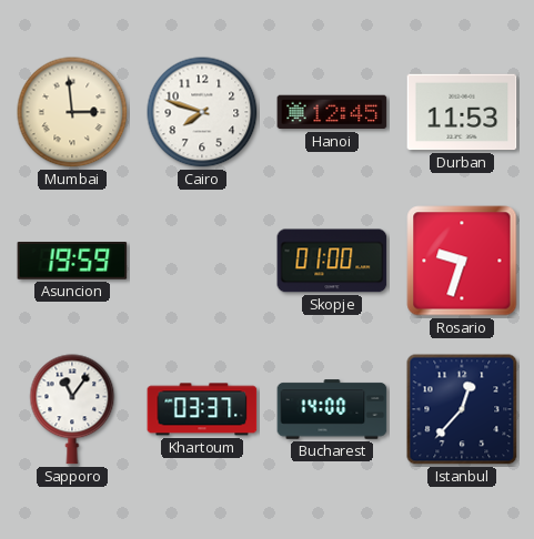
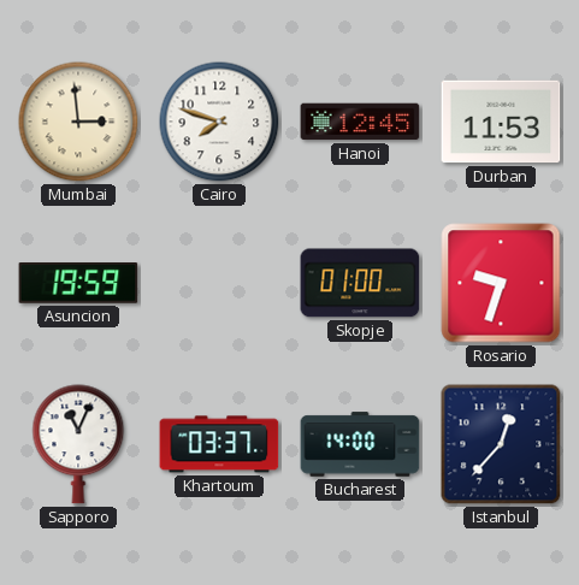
Sapporo: 11:06 -> 11:04 (78, 444)
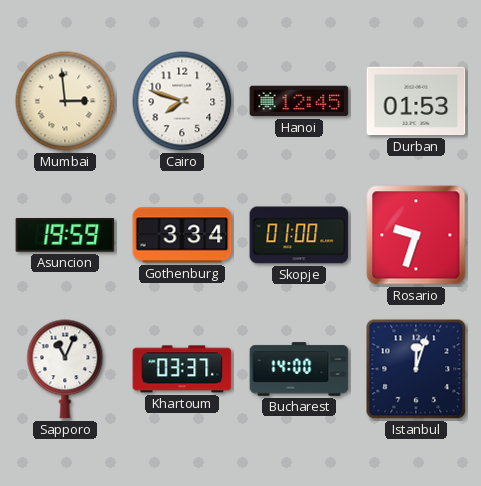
Durban: 11:53 -> 01:53 (416, 101)
Gothenburg: none -> 3:34 (182, 235)
Istanbul: 12:37 -> 12:03 (416, 369)
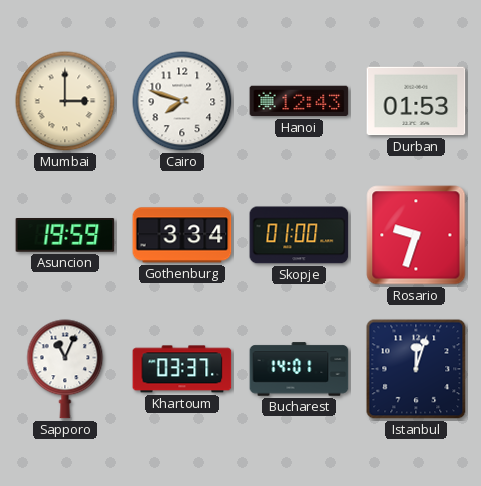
Mumbai: 2:59 -> 3:00 (65, 101)
Hanoi: 12:45 -> 12:43 (299, 101)
Bucharest: 14:00 -> 14:01 (299, 369)
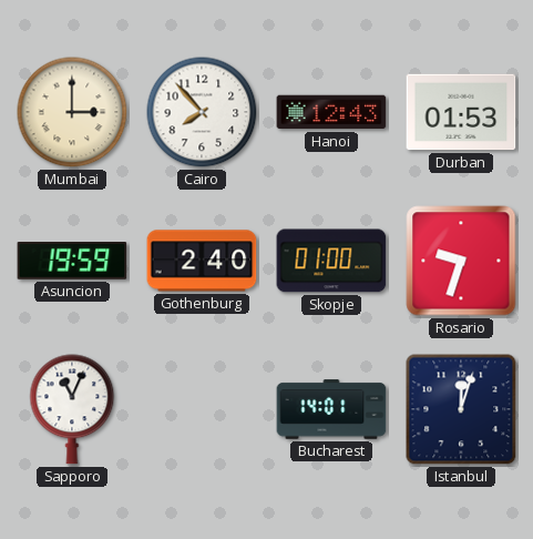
Cairo: 7:48 -> 7:53 (202, 112)
Gothenburg: 3:34 -> 2:40 (202, 261)
Khartoum: 03:37 -> none (182, 369)
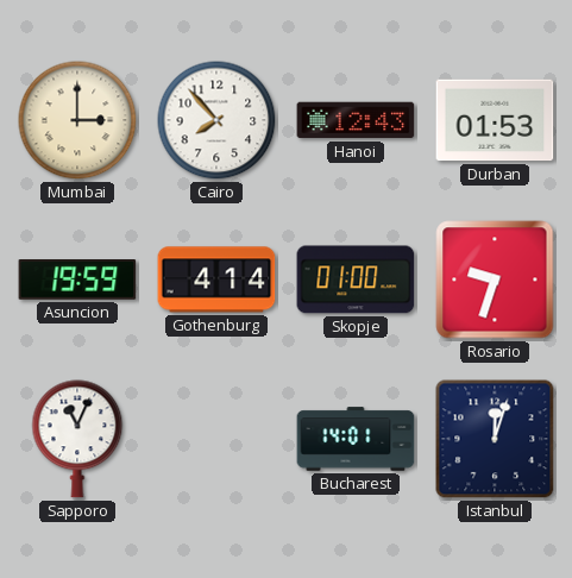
Gothenburg: 2:40 -> 4:14 (216, 279)
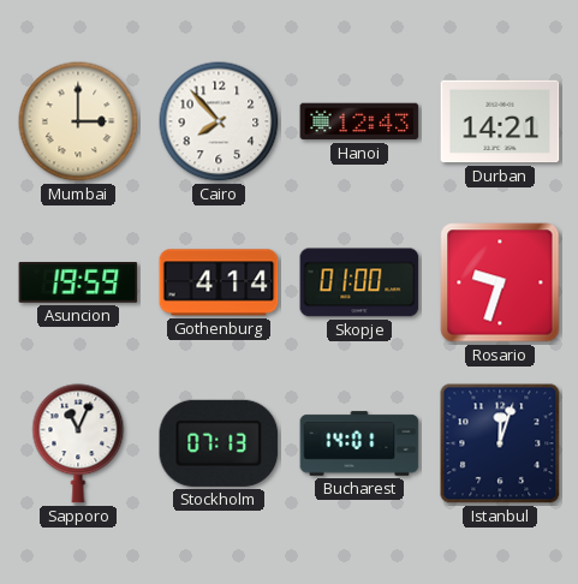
Durban: 01:53 -> 14:21 (500, 121)
Stockholm: none -> 07:13 (219, 443)
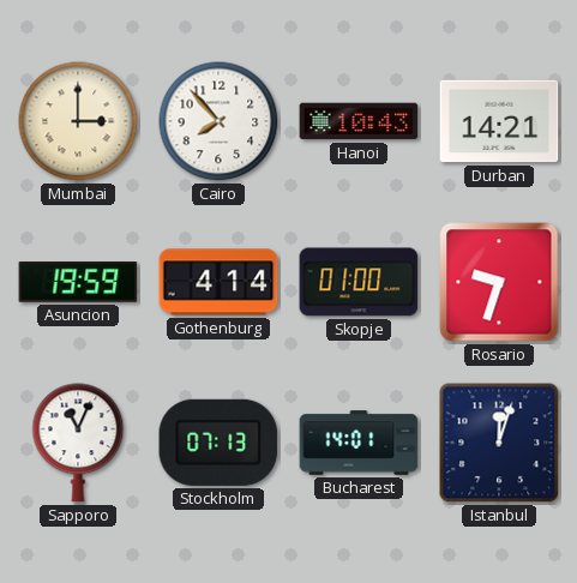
Hanoi: 12:43 -> 10:43 (359, 121)
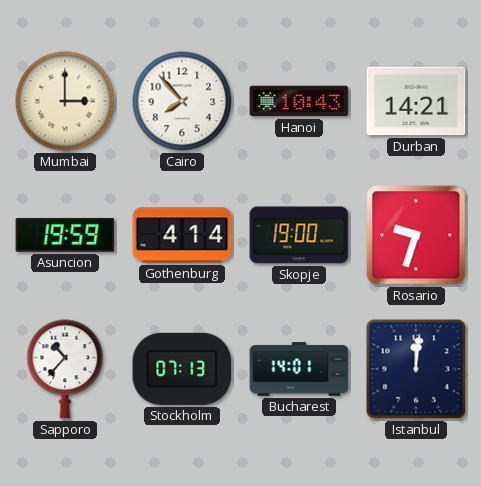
Skopje: 01:00 -> 19:00 (299, 235)
Sapporo: 11:04 -> 10:37 (65, 369)
Istanbul: 12:03 -> 12:01 (416, 369)
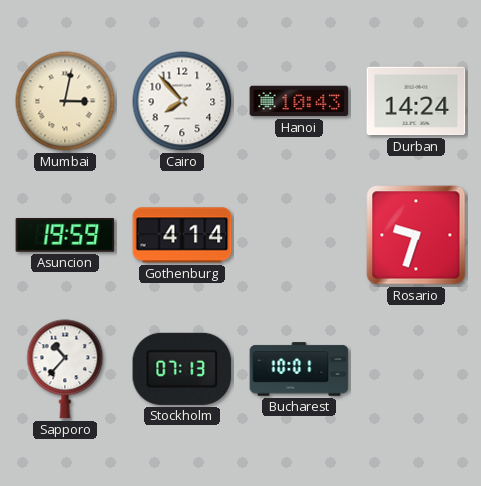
Mumbai: 3:00 -> 3:02 (65, 101)
Durban: 14:21 -> 14:24 (416, 101)
Skopje: 19:00 -> none (299, 235)
Bucharest: 14:01 -> 10:01 (299, 369)
Istanbul: 12:01 -> none (416, 369)
